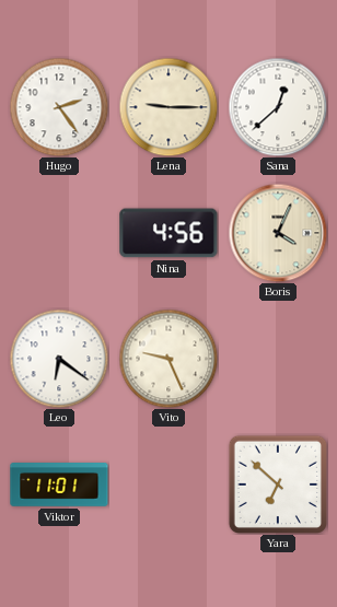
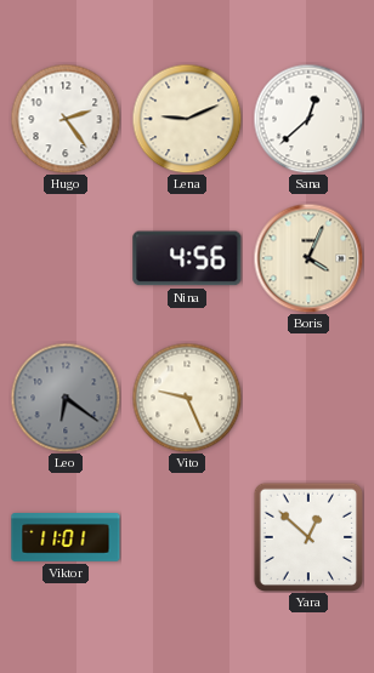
Lena: 9:15 -> 9:11 (187, 119)
Leo dial: white -> grey (66, 398)
Yara: 6:52 -> 12:52 (307, 536)
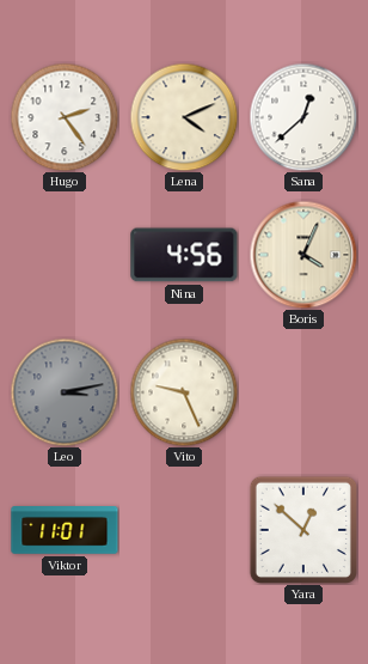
Lena: 9:11 -> 4:11 (184, 117)
Leo: 6:21 -> 3:13 (65, 392)
